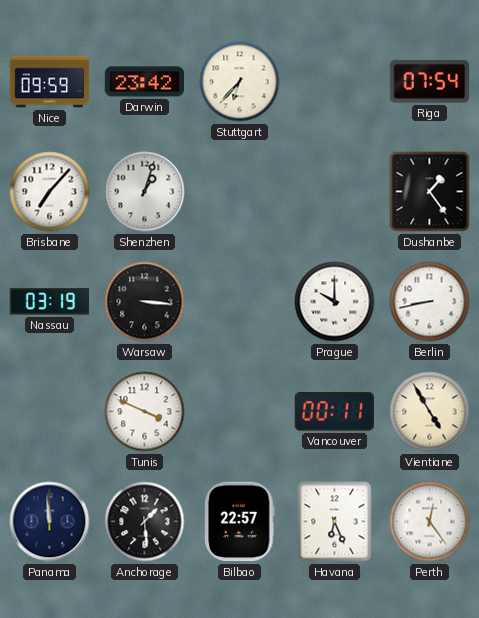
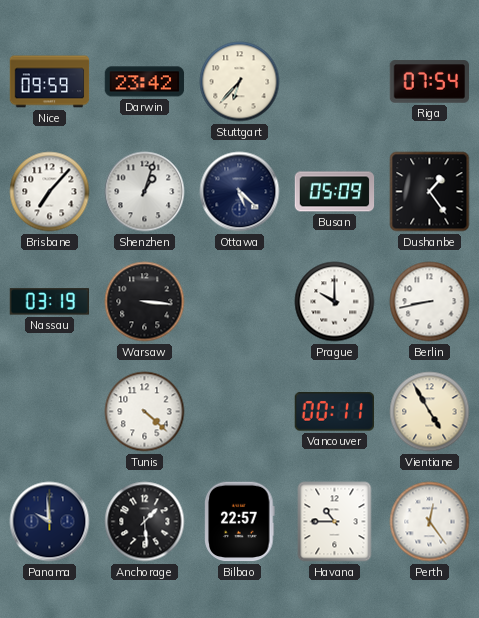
Ottawa: none -> 5:22 (240, 192)
Busan: none -> 05:09 (335, 192)
Tunis: 3:49 -> 4:22 (145, 412)
Panama: 11:59 -> 9:59 (50, 522)
Havana: 6:26 -> 10:45 (335, 522)
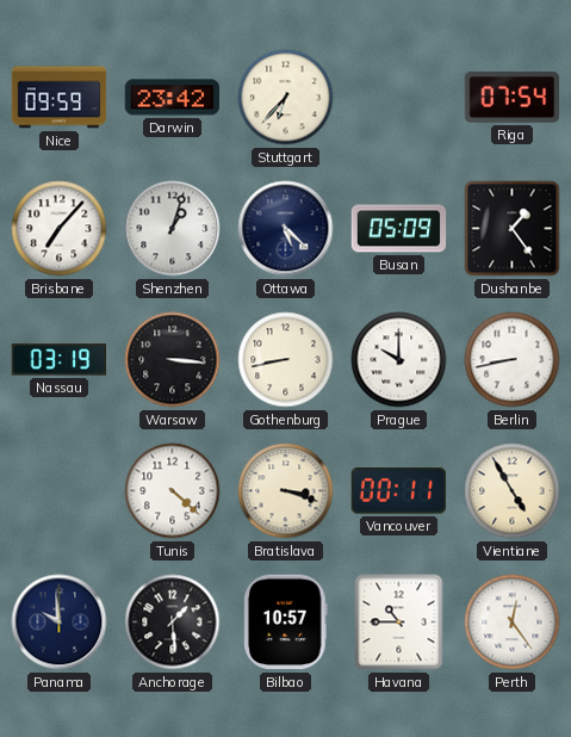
Gothenburg: none -> 8:43 (286, 360)
Bratislava: none -> 3:18 (286, 491)
Bilbao: 22:57 -> 10:57 (286, 623)
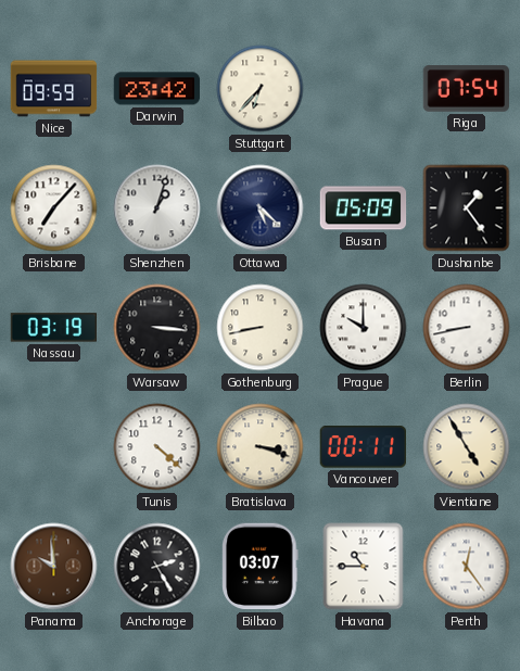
Panama dial: navy -> brown (54, 567)
Anchorage: 1:29 -> 2:25 (157, 567)
Bilbao: 10:57 -> 03:07 (261, 567)
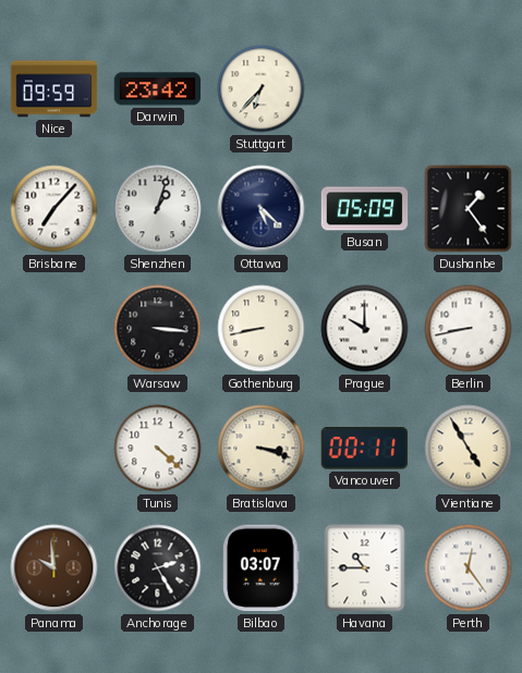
Riga: 07:54 -> none (467, 89)
Nassau: 03:19 -> none (53, 328)
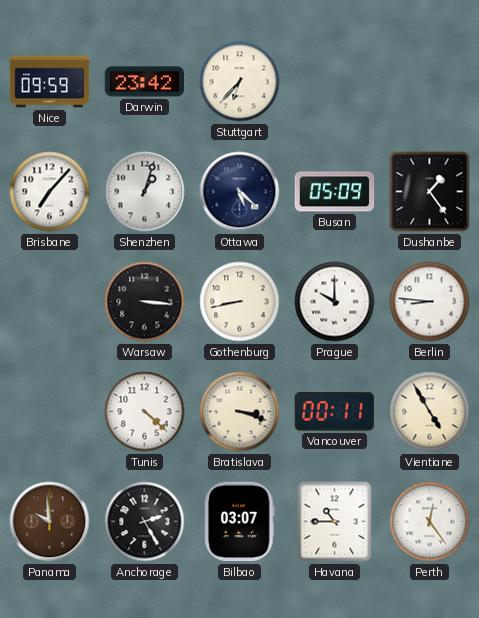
Berlin: 8:43 -> 8:46 (430, 302)
